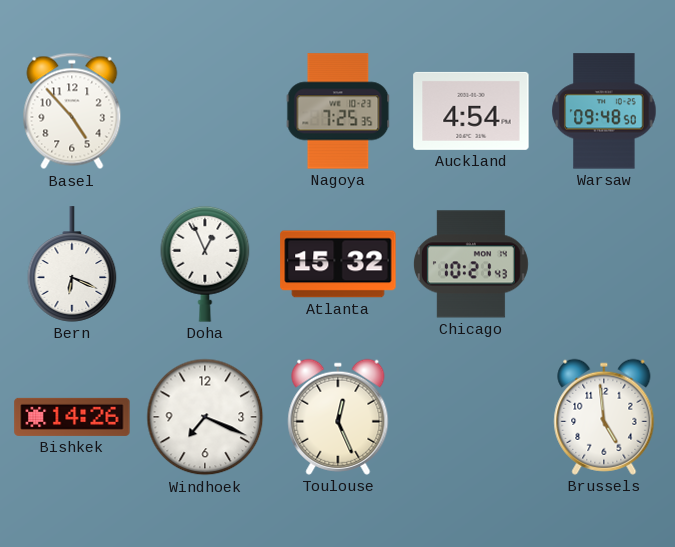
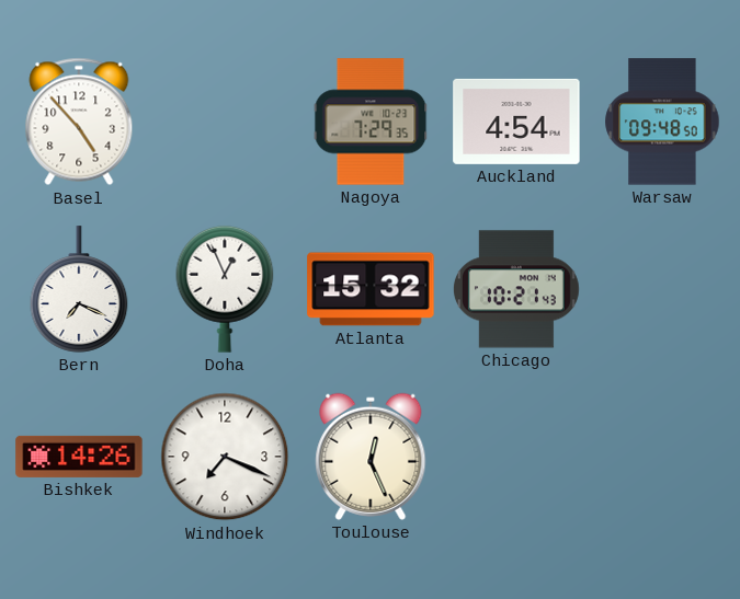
Nagoya: 7:25 -> 7:29 (371, 122)
Bern: 6:19 -> 7:19 (79, 289)
Brussels: 4:59 -> none (604, 417)
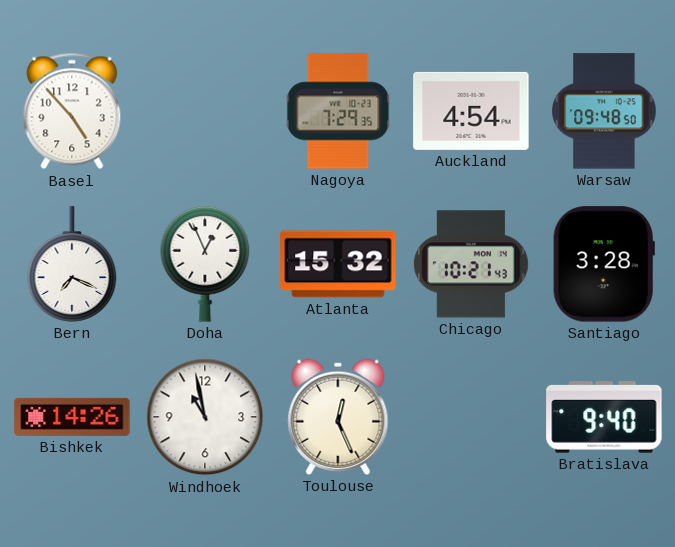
Santiago: none -> 3:28 (604, 264)
Windhoek: 7:19 -> 10:58 (205, 417)
Bratislava: none -> 9:40 (604, 417)
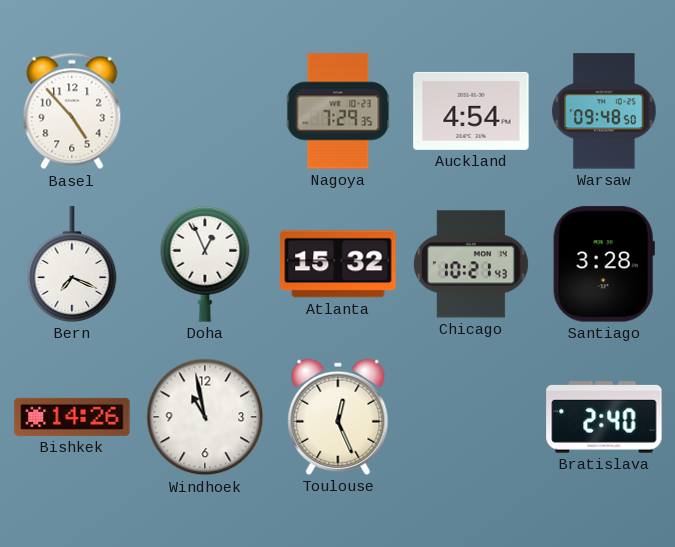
Bratislava: 9:40 -> 2:40 (604, 417)
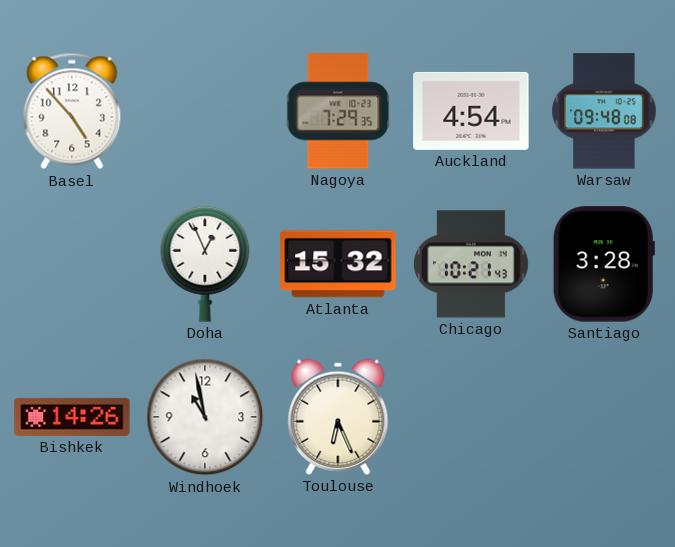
Warsaw: 09:48:50 -> 09:48:08 (604, 111)
Bern: 7:19 -> none (72, 264)
Toulouse: 12:26 -> 6:26 (338, 417)
Bratislava: 2:40 -> none (604, 417)
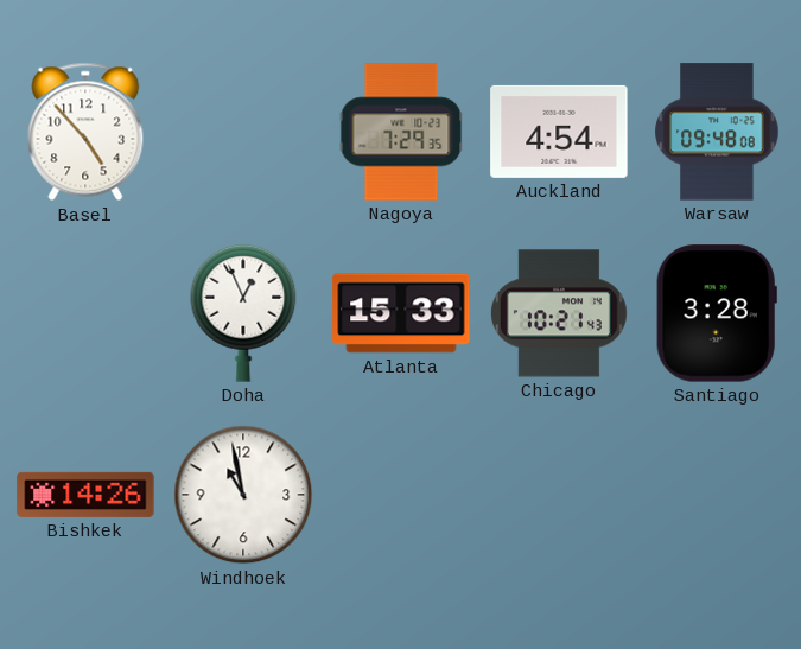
Atlanta: 15:32 -> 15:33 (401, 313)
Toulouse: 6:26 -> none (338, 417)
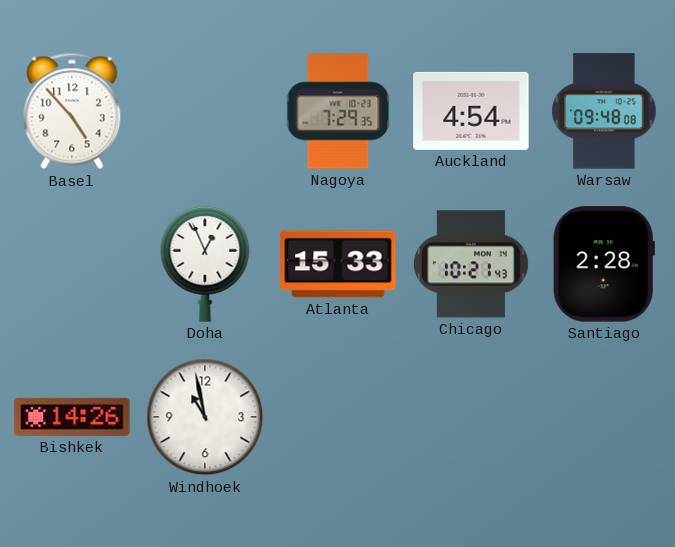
Santiago: 3:28 -> 2:28 (604, 264)
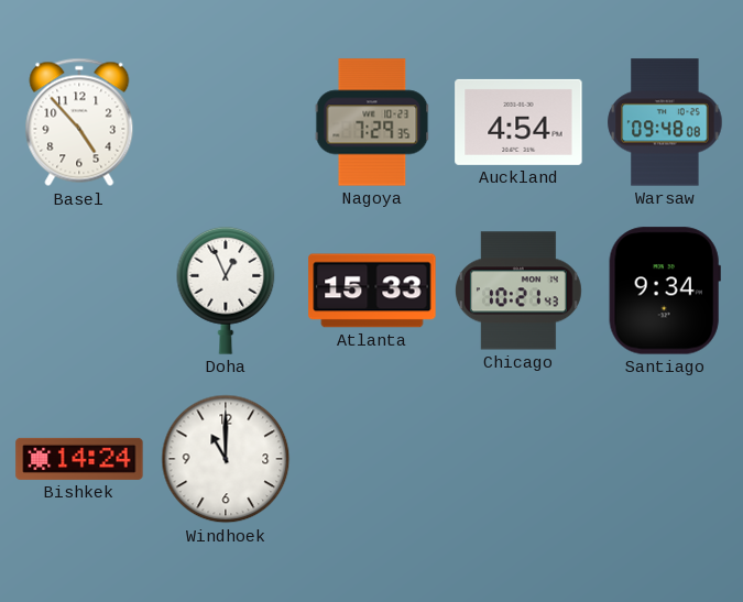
Santiago: 2:28 -> 9:34 (665, 291)
Bishkek: 14:26 -> 14:24 (79, 459)
Windhoek: 10:58 -> 11:00 (226, 459)
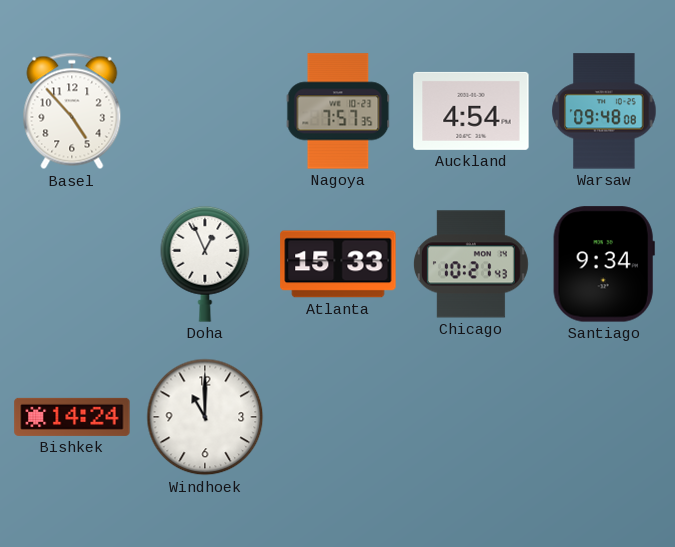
Nagoya: 7:29 -> 7:57 (338, 111)
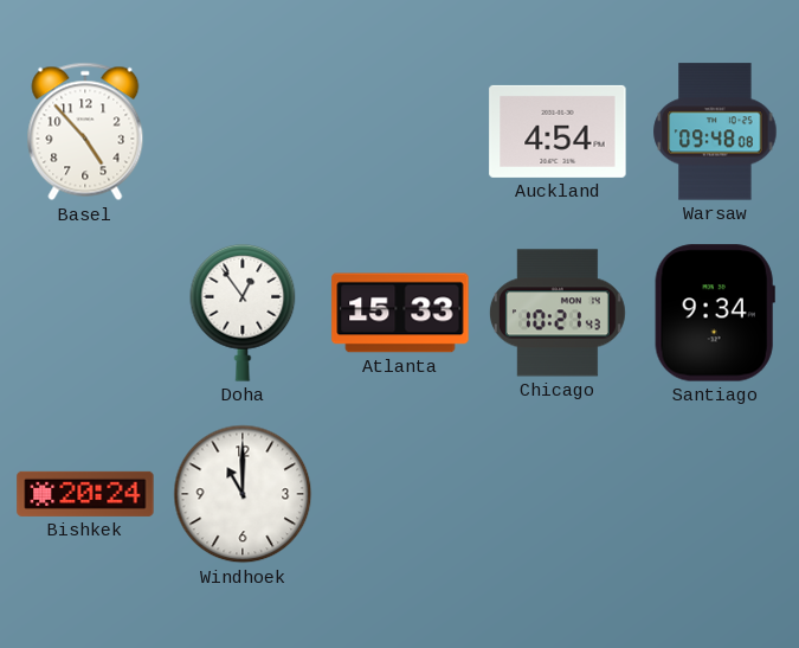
Nagoya: 7:57 -> none (338, 111)
Doha: 12:56 -> 12:54 (243, 313)
Bishkek: 14:24 -> 20:24 (85, 494)
